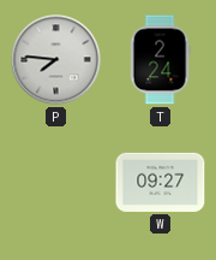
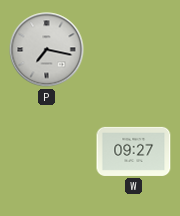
P: 7:46 -> 7:17 (47, 50)
T: 2:24 -> none (160, 60)
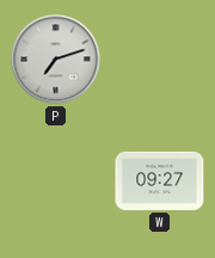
P: 7:17 -> 7:12 (56, 60)
